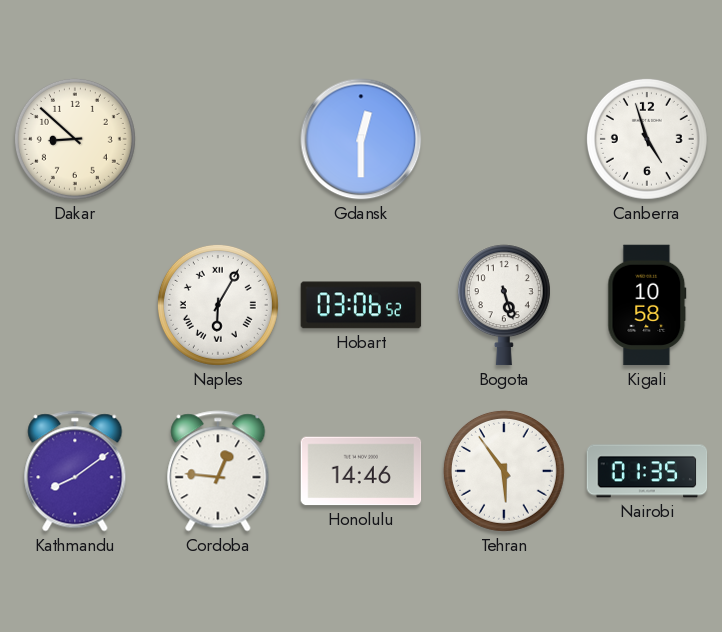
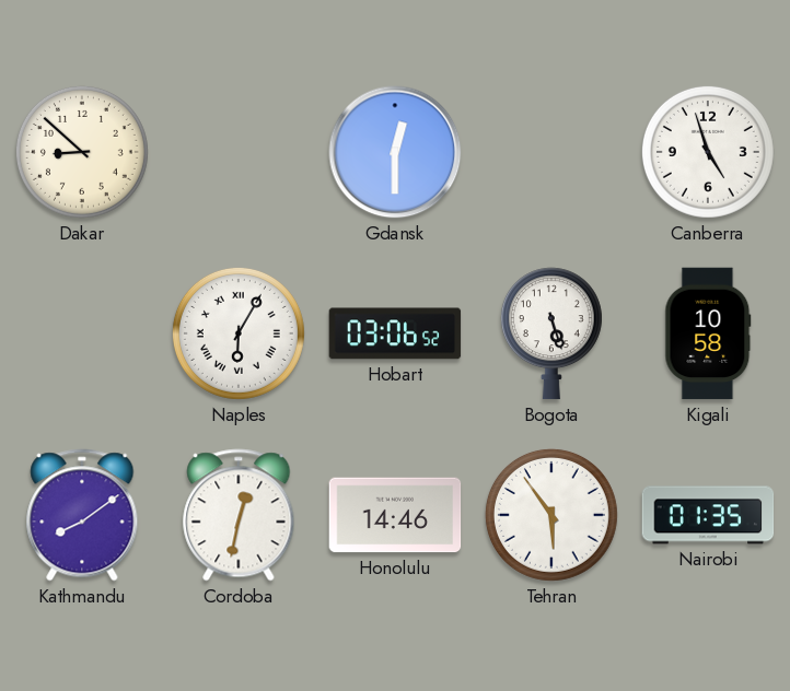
Cordoba: 12:46 -> 12:32 (239, 515)
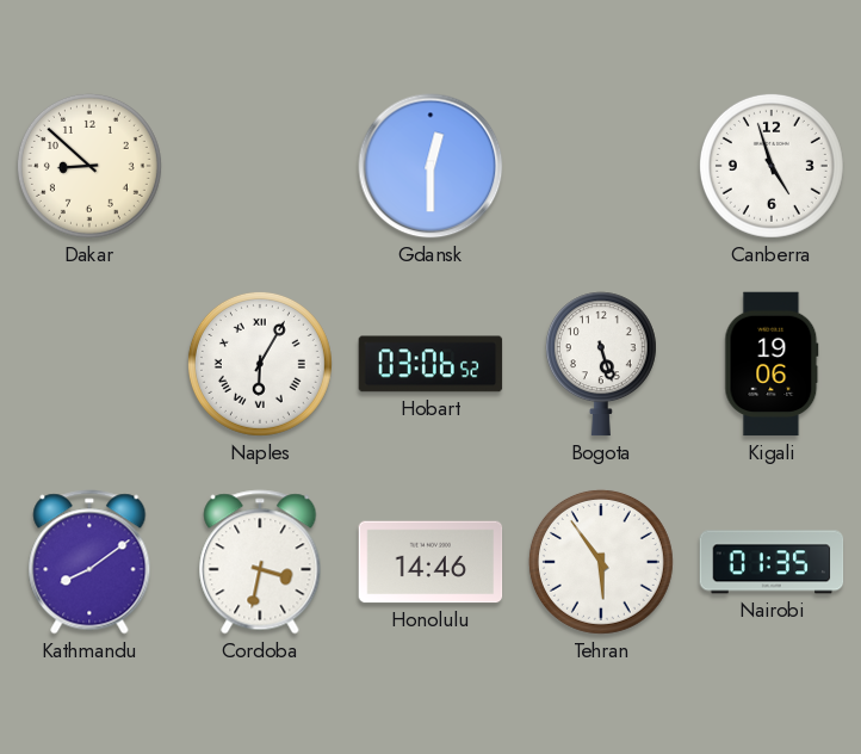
Kigali: 10:58 -> 19:06 (772, 364)
Cordoba: 12:32 -> 3:32 (260, 562)
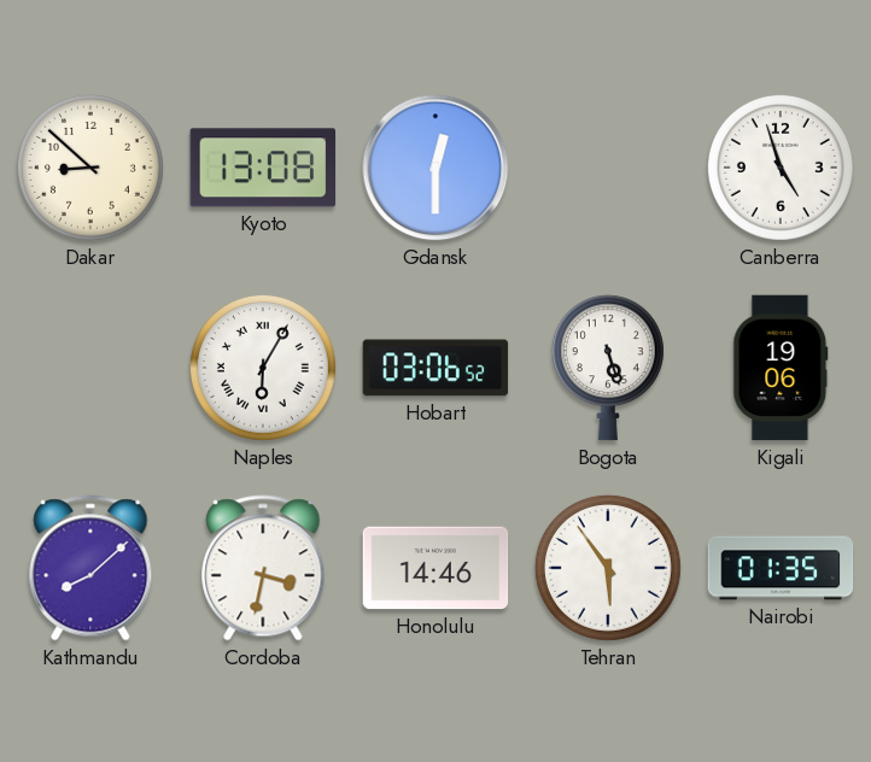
Kyoto: none -> 13:08 (262, 168)
Kathmandu: 8:09 -> 8:08 (90, 568)
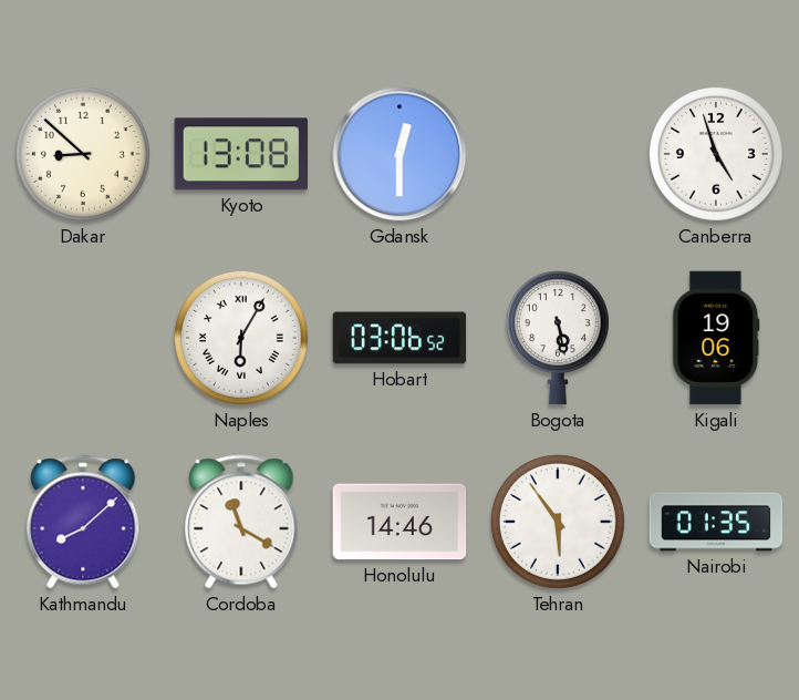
Bogota: 5:27 -> 5:28 (558, 338)
Cordoba: 3:32 -> 11:20 (241, 522)
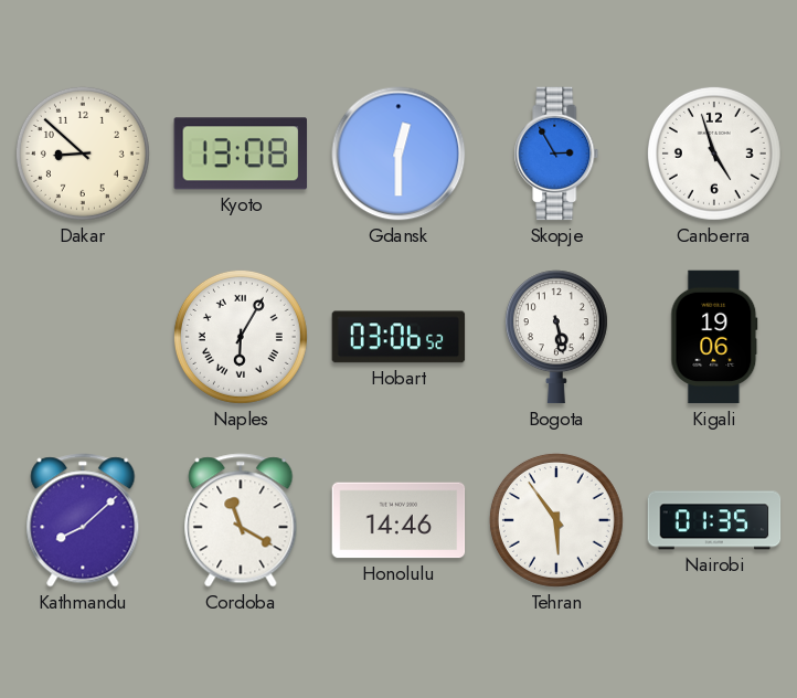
Skopje: none -> 2:55 (556, 154)
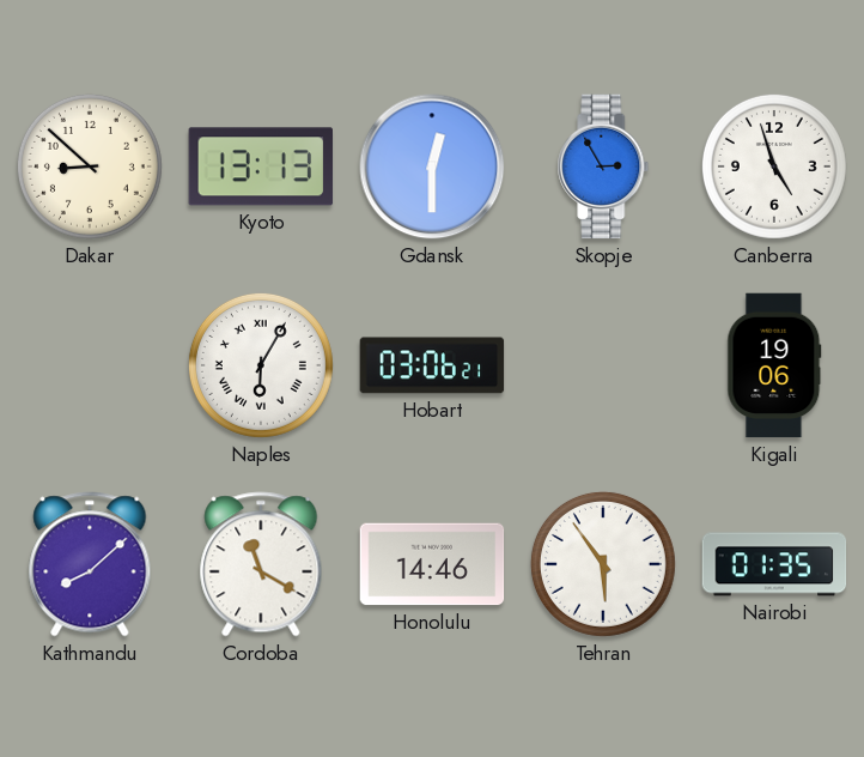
Kyoto: 13:08 -> 13:13 (260, 166)
Hobart: 03:06:52 -> 03:06:21 (432, 365)
Bogota: 5:28 -> none (556, 337)
